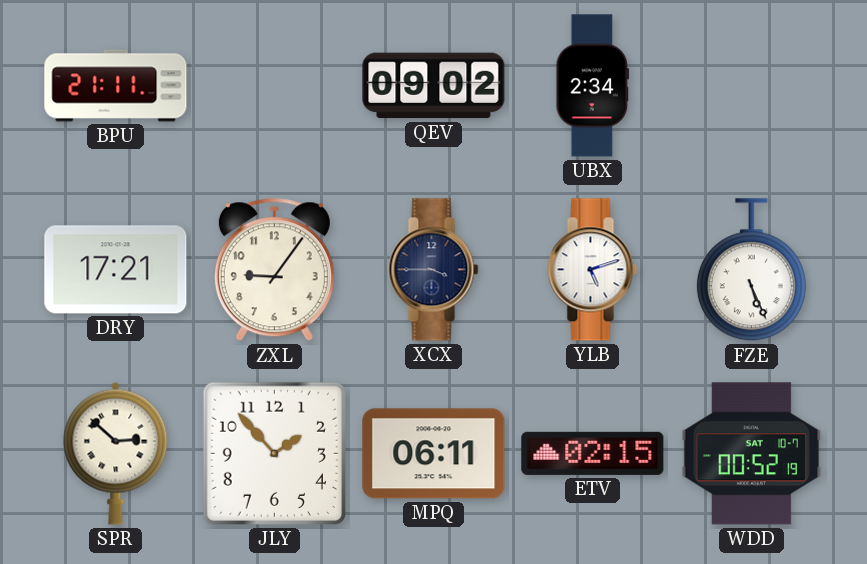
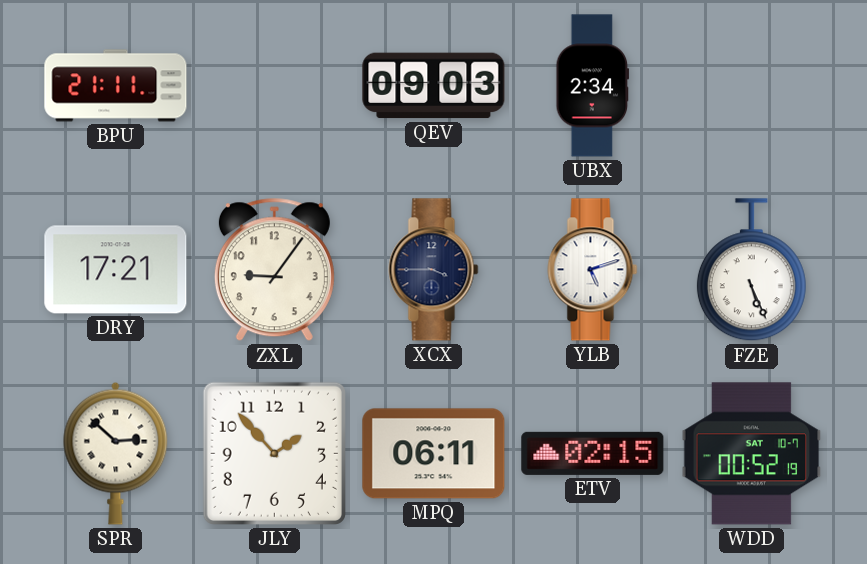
QEV: 09:02 -> 09:03 (434, 86)
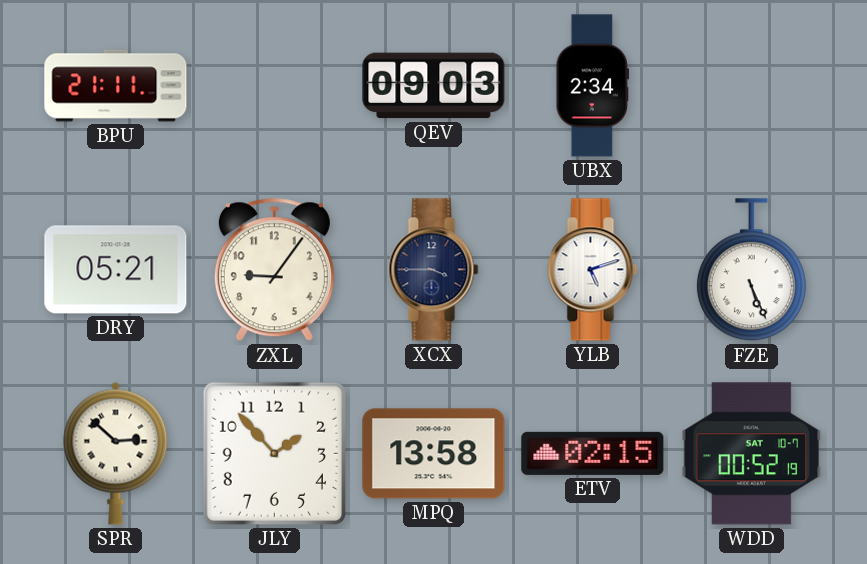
DRY: 17:21 -> 05:21 (116, 270)
MPQ: 06:11 -> 13:58 (434, 454)
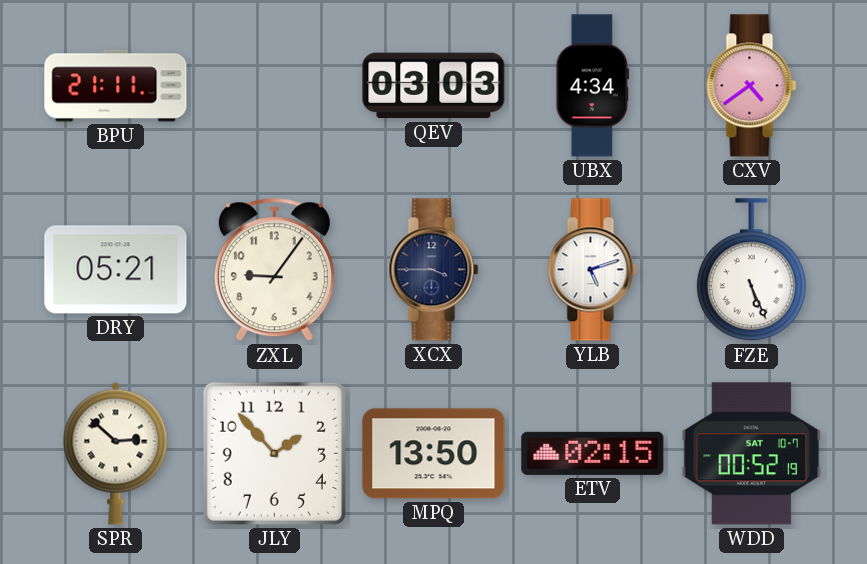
QEV: 09:03 -> 03:03 (434, 86)
UBX: 2:34 -> 4:34 (593, 86)
CXV: none -> 4:39 (752, 86)
MPQ: 13:58 -> 13:50 (434, 454)
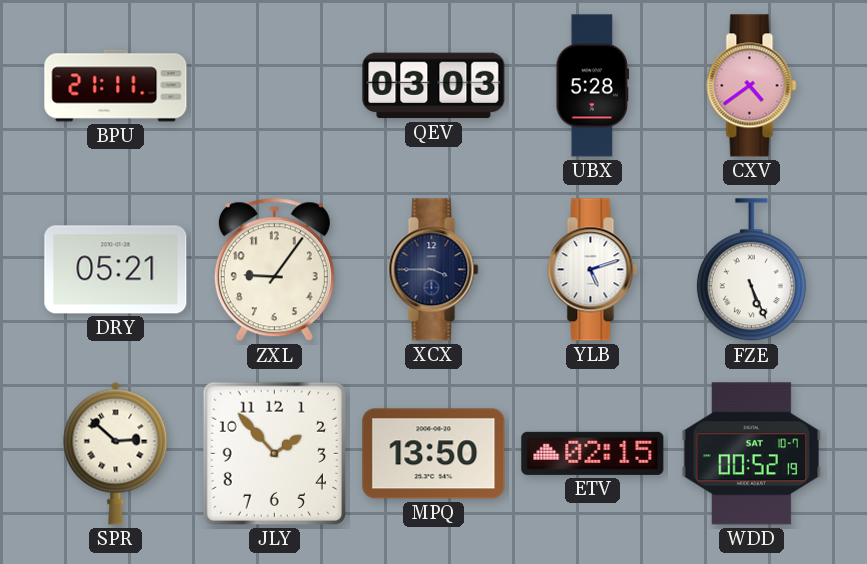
UBX: 4:34 -> 5:28 (593, 86)
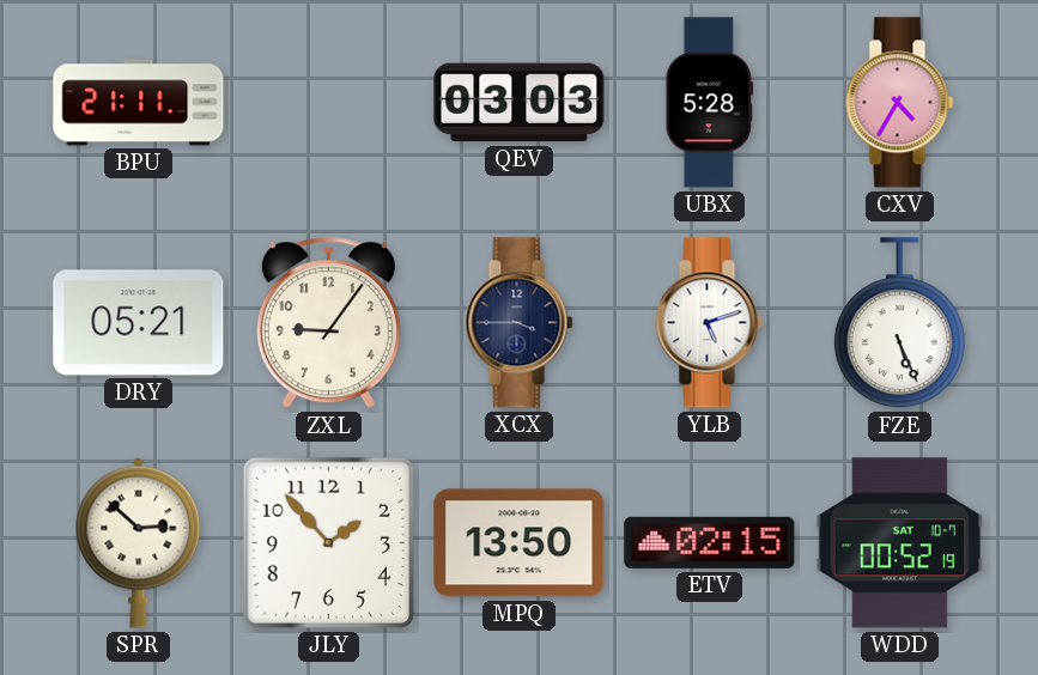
CXV: 4:39 -> 4:35 (900, 103)
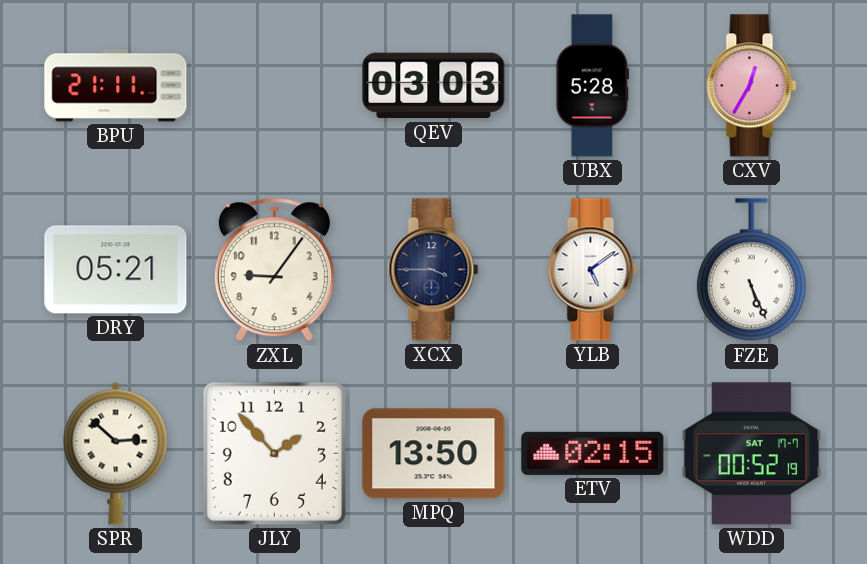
CXV: 4:35 -> 12:35 (752, 86)
YLB: 5:12 -> 5:09 (593, 270)
WDD date: SAT 10-7 -> SAT 17-7 (752, 454)
